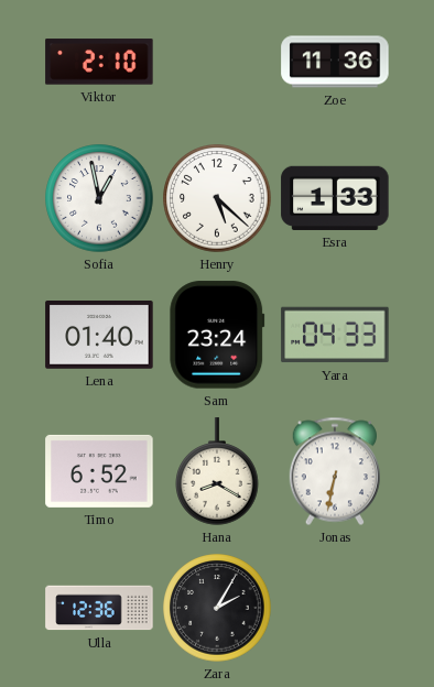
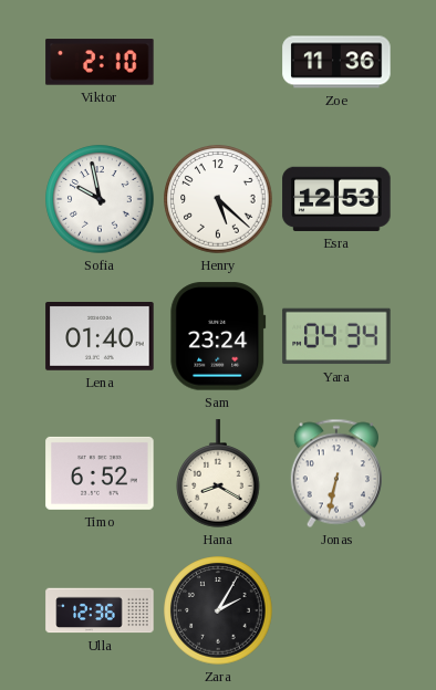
Sofia: 12:58 -> 9:58 (100, 199)
Esra: 1:33 -> 12:53 (336, 199)
Yara: 04:33 -> 04:34 (336, 336)
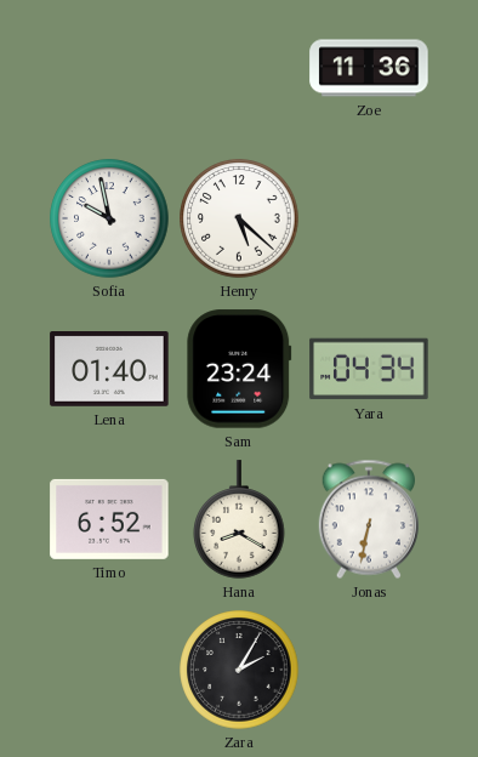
Viktor: 2:10 -> none (100, 62)
Esra: 12:53 -> none (336, 199)
Ulla: 12:36 -> none (100, 610)
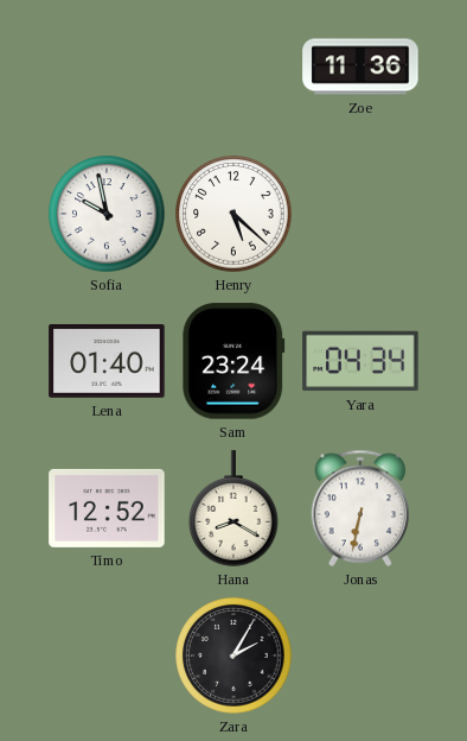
Timo: 6:52 -> 12:52 (107, 508)
